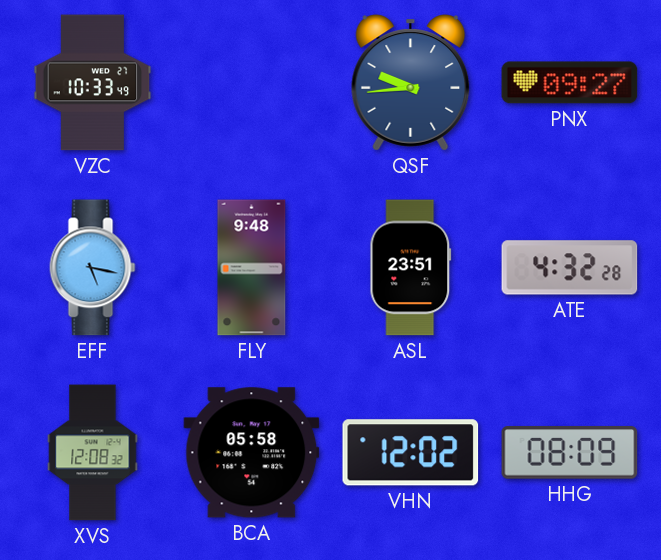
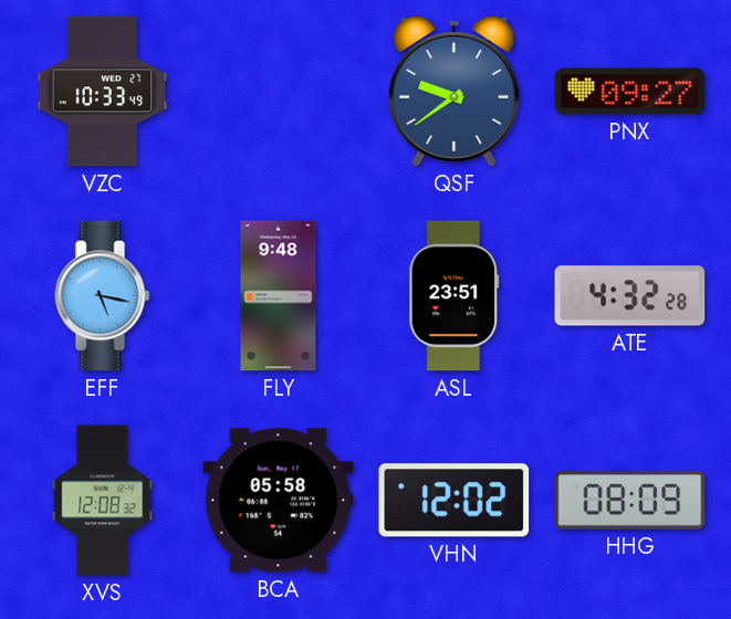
QSF: 9:44 -> 9:39 (455, 92)
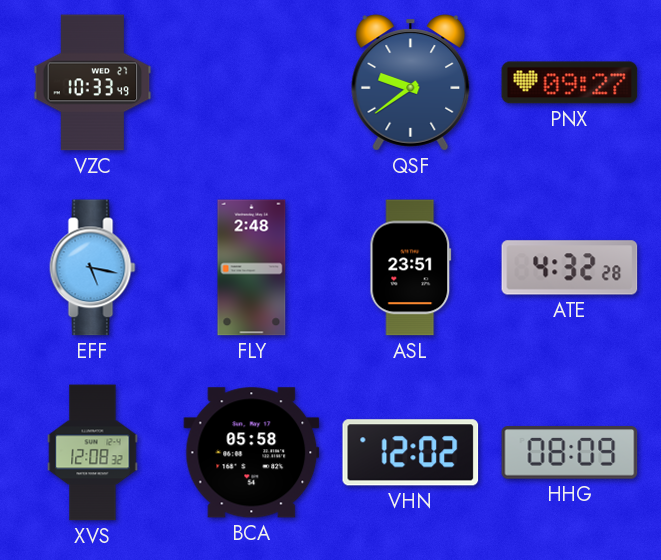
FLY: 9:48 -> 2:48 (252, 268)
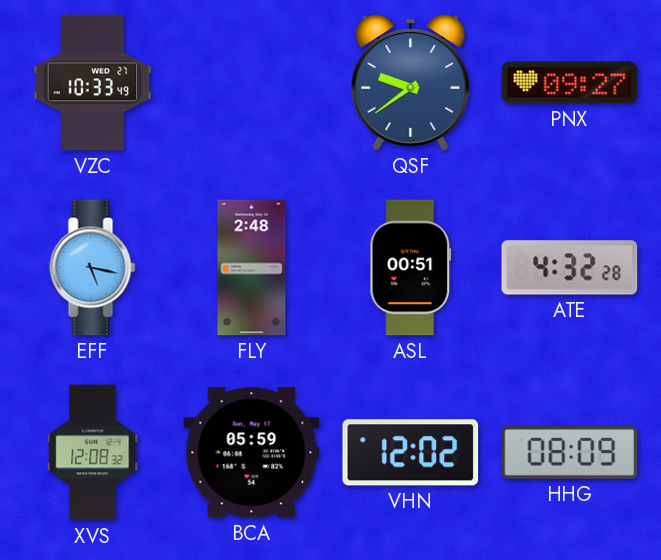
ASL: 23:51 -> 00:51 (411, 268)
BCA: 05:58 -> 05:59 (252, 453)
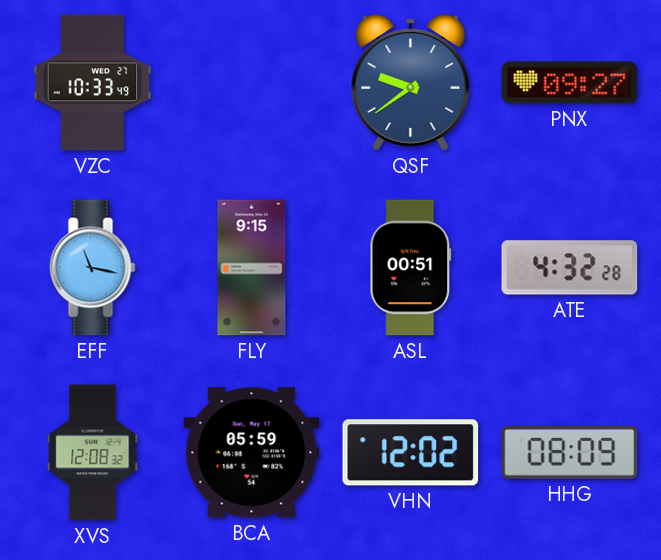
EFF: 5:17 -> 11:17 (93, 268)
FLY: 2:48 -> 9:15 (252, 268)
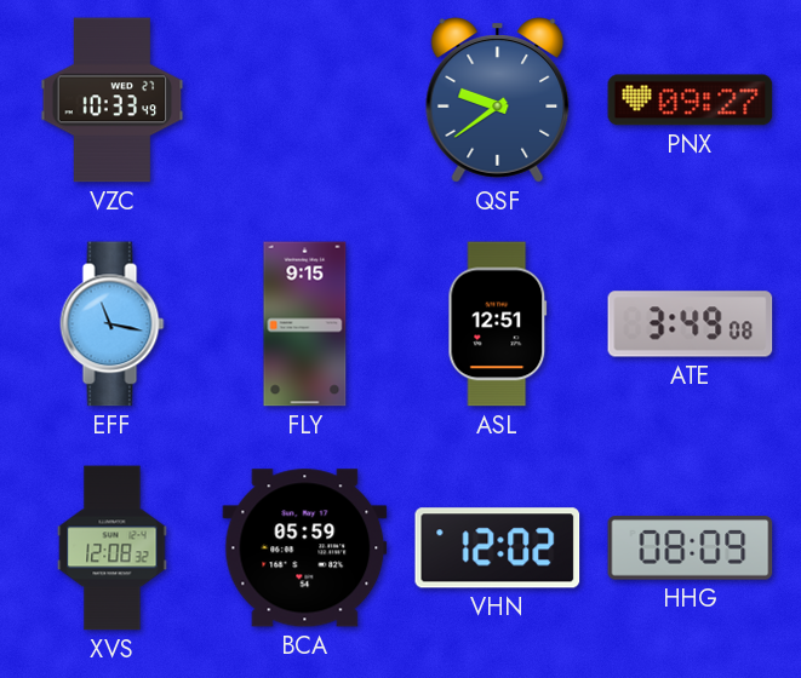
ASL: 00:51 -> 12:51 (498, 324)
ATE: 4:32 -> 3:49 (691, 324)
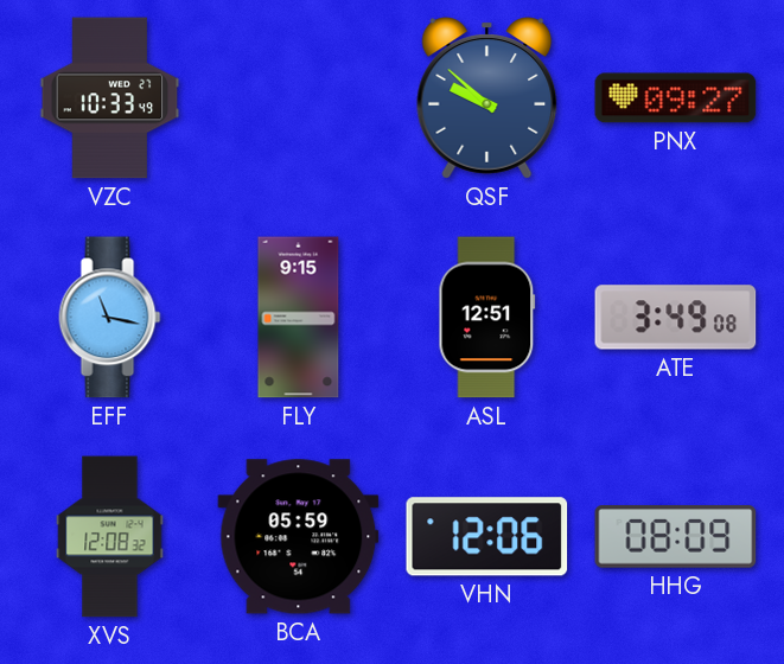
QSF: 9:39 -> 9:52 (487, 98)
VHN: 12:02 -> 12:06 (487, 537)
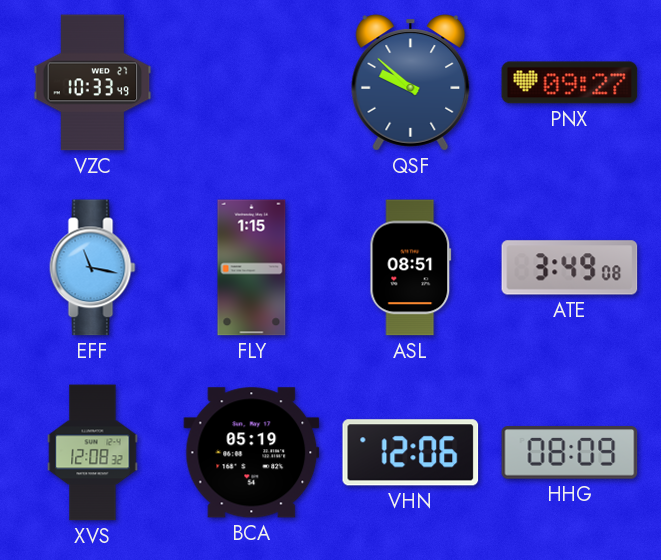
FLY: 9:15 -> 1:15 (252, 268)
ASL: 12:51 -> 08:51 (411, 268)
BCA: 05:59 -> 05:19 (252, 453)
